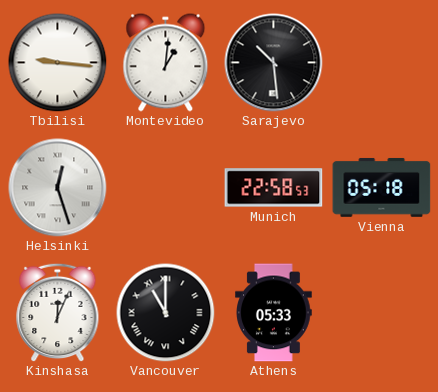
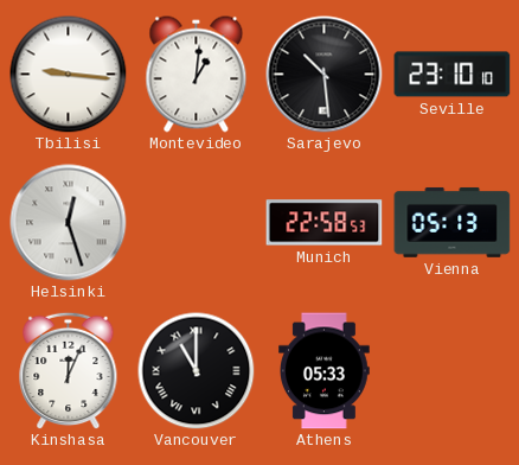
Seville: none -> 23:10 (453, 75)
Vienna: 05:18 -> 05:13 (453, 222)
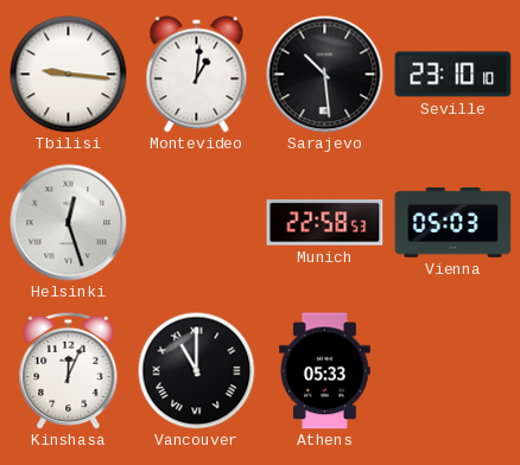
Vienna: 05:13 -> 05:03 (454, 222)
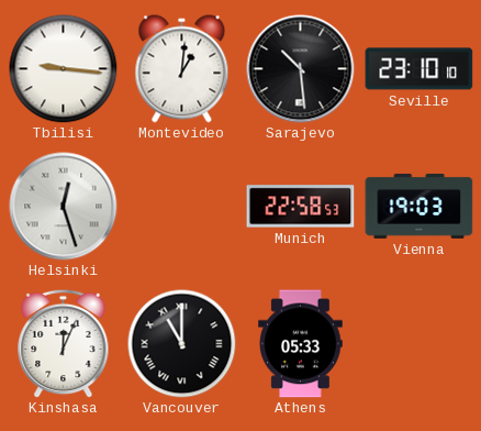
Vienna: 05:03 -> 19:03 (420, 206)
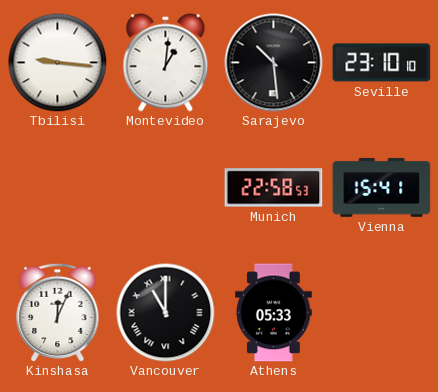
Helsinki: 12:27 -> none (64, 207)
Vienna: 19:03 -> 15:41 (382, 187)
